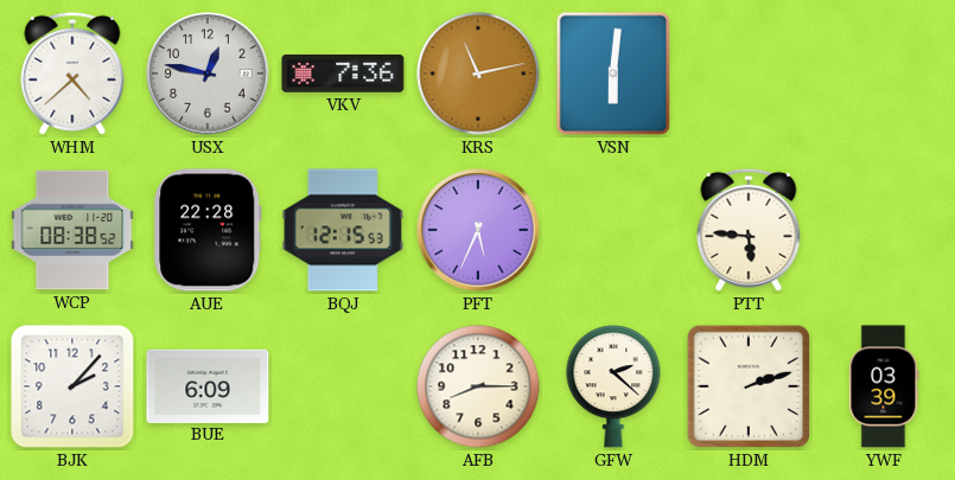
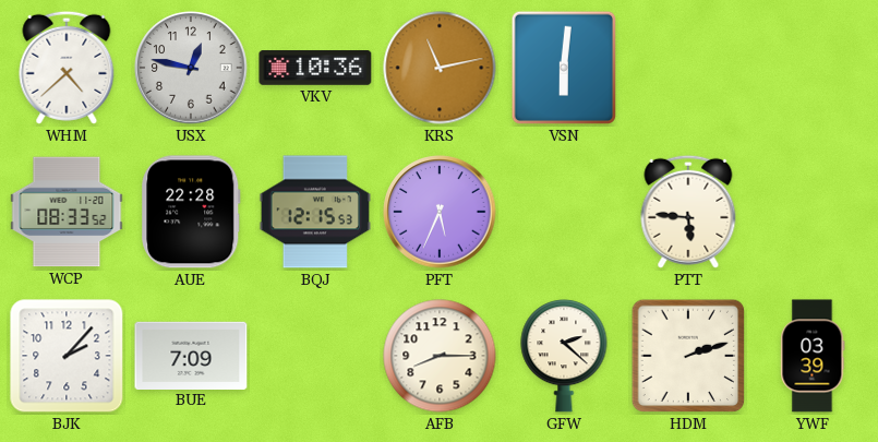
VKV: 7:36 -> 10:36 (315, 69)
WCP: 08:38 -> 08:33 (67, 212)
BUE: 6:09 -> 7:09 (191, 355)
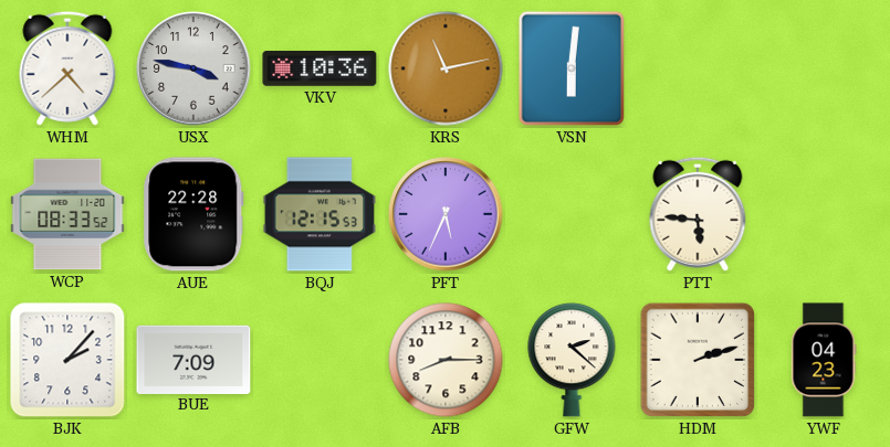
USX: 12:47 -> 3:47 (193, 68)
YWF: 03:39 -> 04:23 (824, 360)
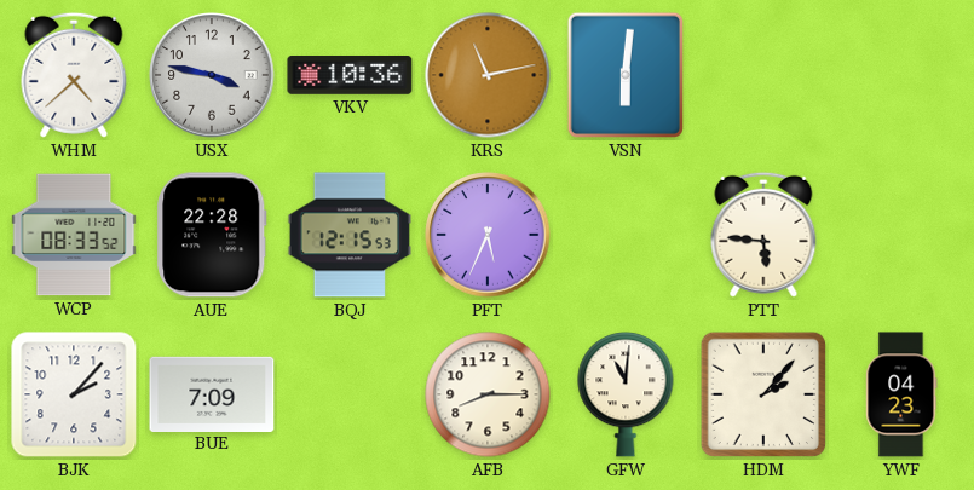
GFW: 2:22 -> 11:01 (626, 394)
HDM: 2:12 -> 2:07 (763, 394)
